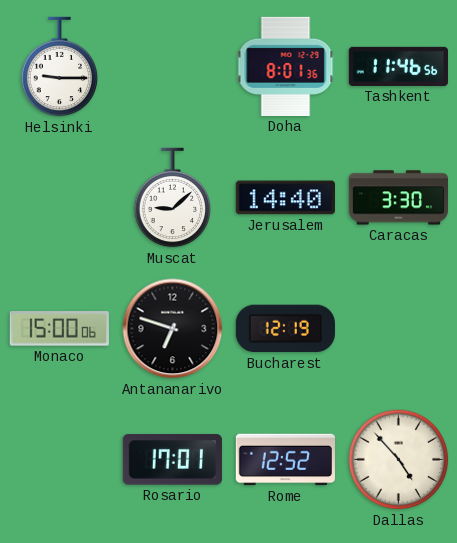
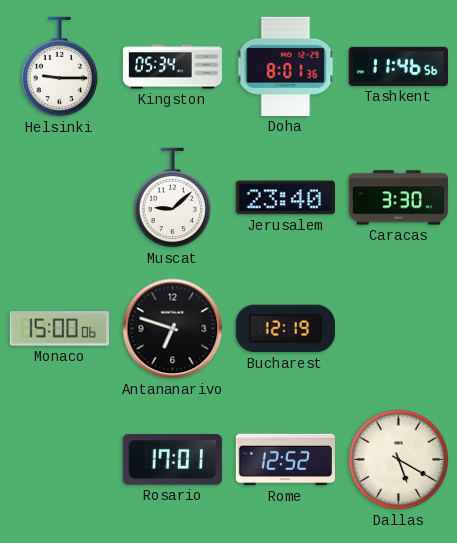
Kingston: none -> 05:34 (172, 67)
Jerusalem: 14:40 -> 23:40 (285, 198)
Dallas: 4:53 -> 5:20 (399, 460)
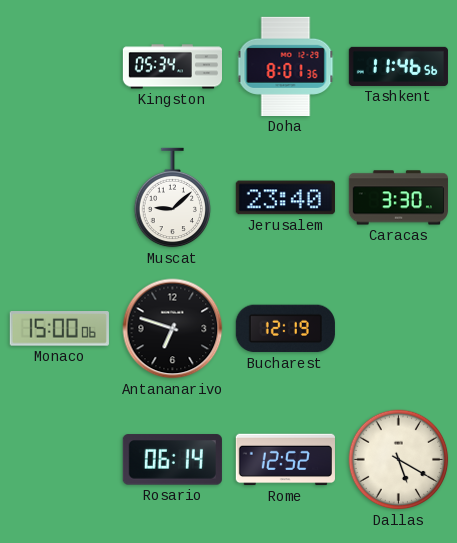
Helsinki: 9:15 -> none (60, 67)
Rosario: 17:01 -> 06:14 (172, 460)
